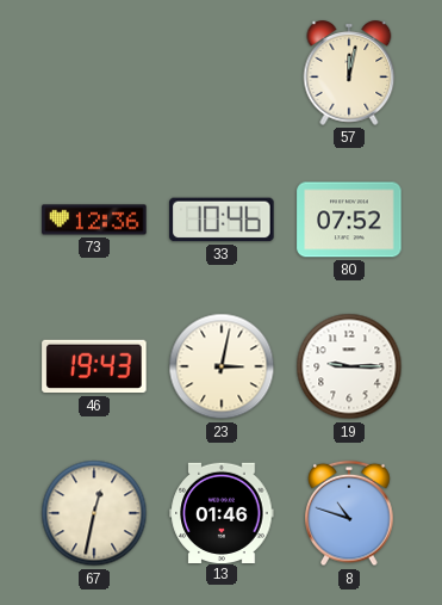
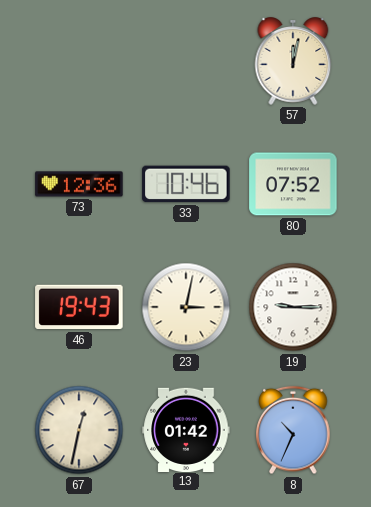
13: 01:46 -> 01:42 (186, 429)
8: 10:48 -> 10:34 (293, 430)
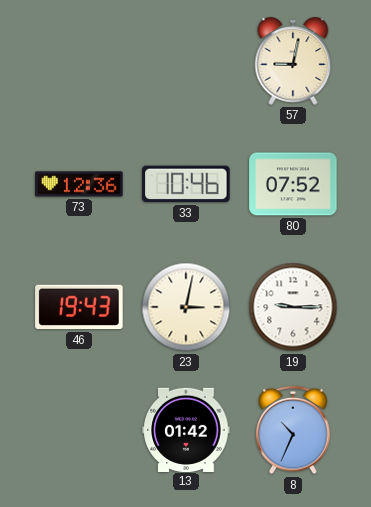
57: 12:02 -> 9:02 (293, 61)
67: 12:32 -> none (79, 430)
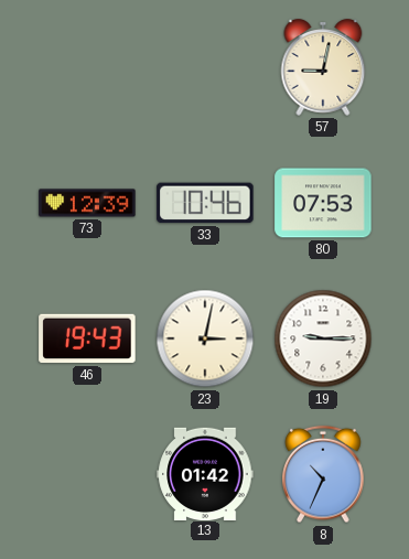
73: 12:36 -> 12:39 (87, 203)
80: 07:52 -> 07:53 (323, 203)
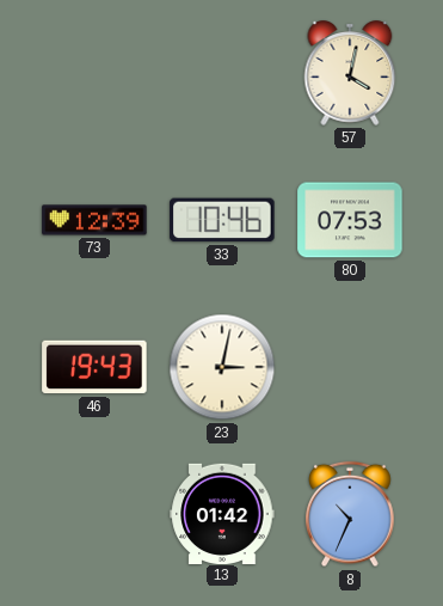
57: 9:02 -> 4:02 (350, 73)
19: 9:15 -> none (323, 338)
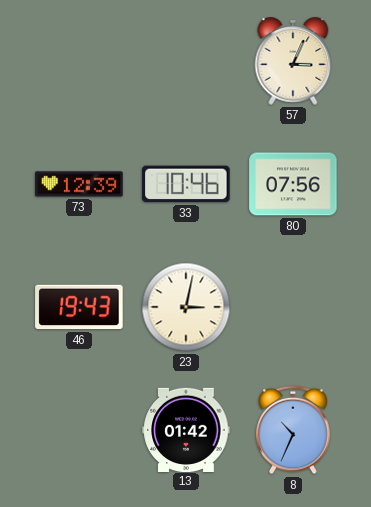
57: 4:02 -> 3:04 (293, 61)
80: 07:53 -> 07:56 (293, 184)
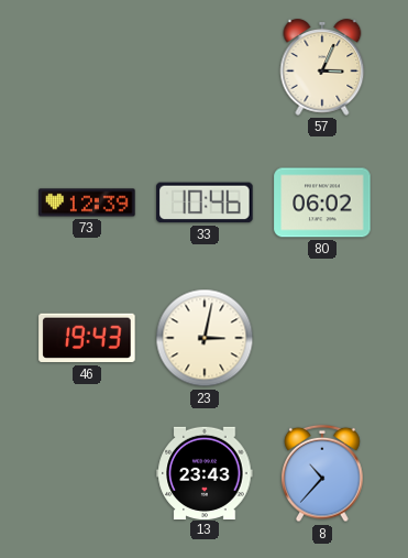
80: 07:56 -> 06:02 (322, 203)
13: 01:42 -> 23:43 (205, 472)
8: 10:34 -> 10:37 (322, 473)
